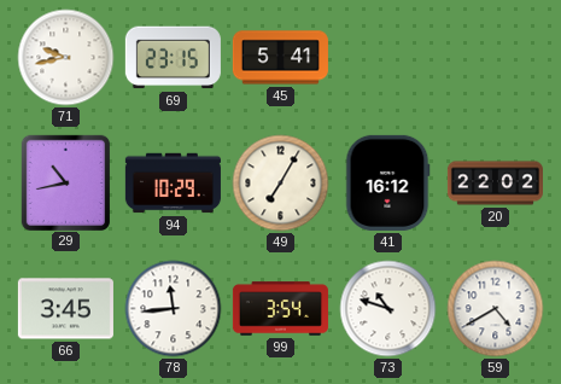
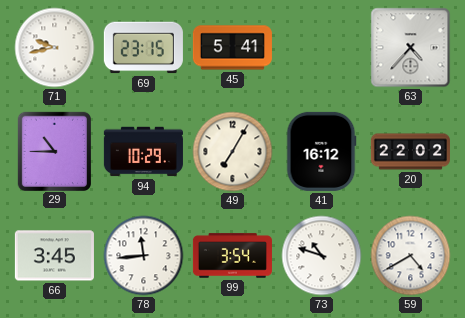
63: none -> 4:37 (411, 48)
29: 10:43 -> 10:45 (54, 151)
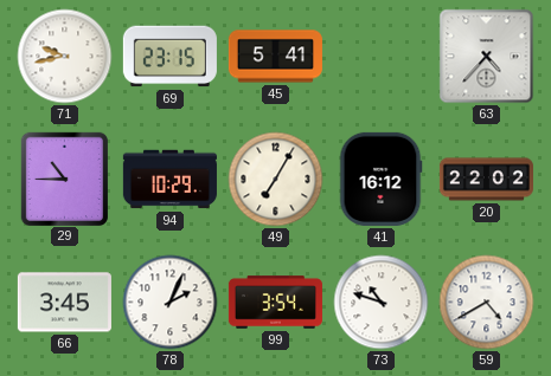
78: 11:44 -> 2:04 (171, 303)
